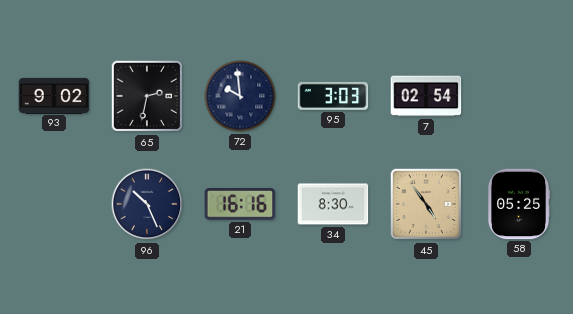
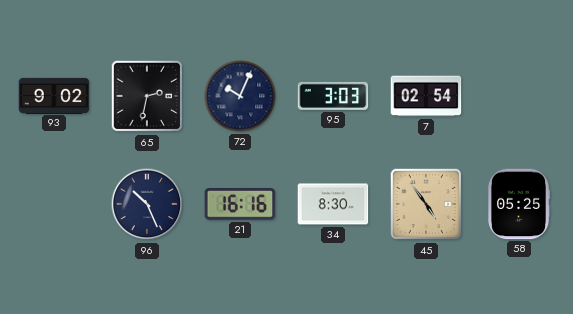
72: 9:59 -> 10:04 (240, 96)
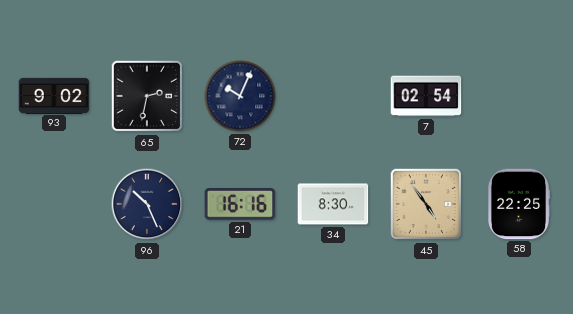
95: 3:03 -> none (333, 96)
58: 05:25 -> 22:25 (519, 204)
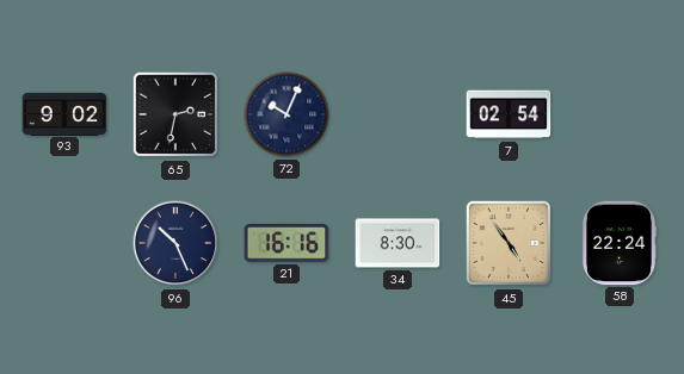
58: 22:25 -> 22:24 (620, 243)
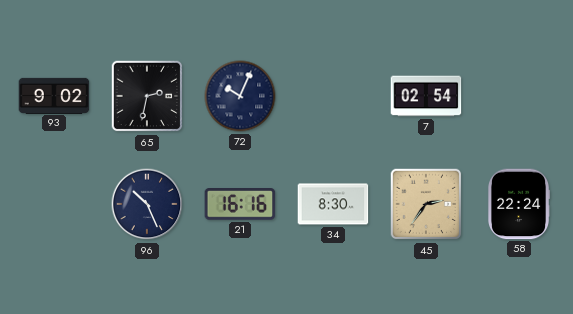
45: 4:54 -> 2:36 (426, 204)
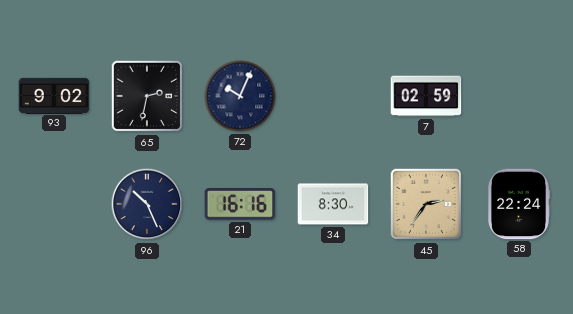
7: 02:54 -> 02:59 (426, 96)
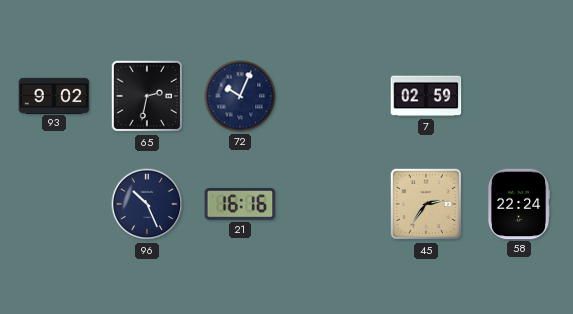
34: 8:30 -> none (333, 204)
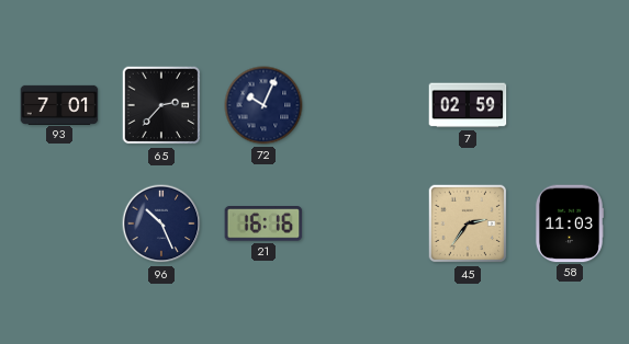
93: 9:02 -> 7:01 (59, 104)
65: 2:32 -> 2:37 (161, 105)
58: 22:24 -> 11:03 (570, 223)
